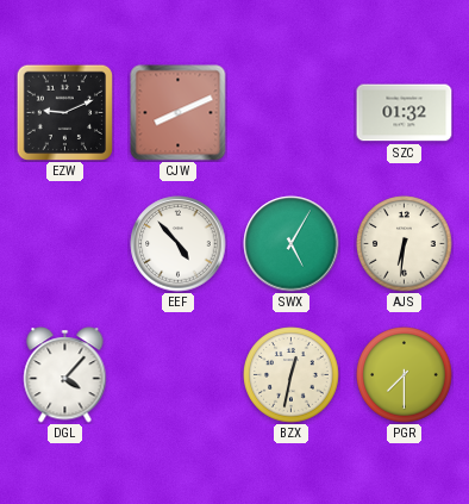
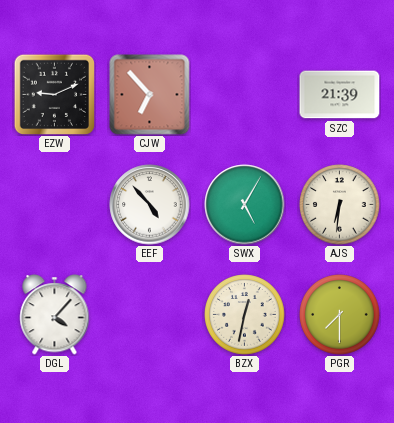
CJW: 8:11 -> 6:53 (150, 95)
SZC: 01:32 -> 21:39 (340, 95)
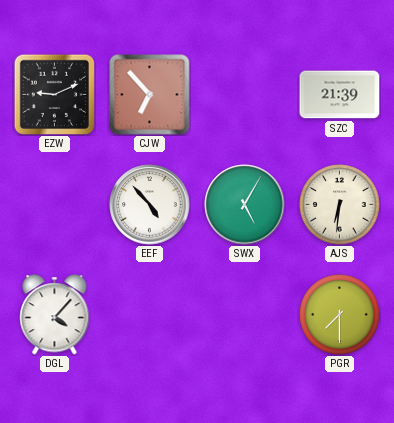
BZX: 12:32 -> none (245, 315)
